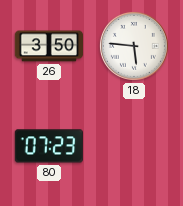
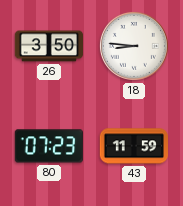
18: 5:46 -> 8:46 (134, 46)
43: none -> 11:59 (133, 146)
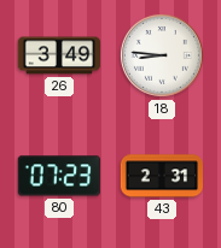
26: 3:50 -> 3:49 (59, 55)
43: 11:59 -> 2:31 (161, 176)
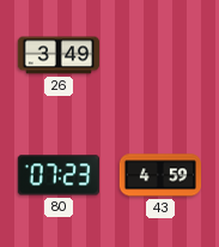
18: 8:46 -> none (162, 55)
43: 2:31 -> 4:59 (159, 175)
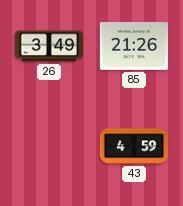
85: none -> 21:26 (133, 47)
80: 07:23 -> none (57, 175)
